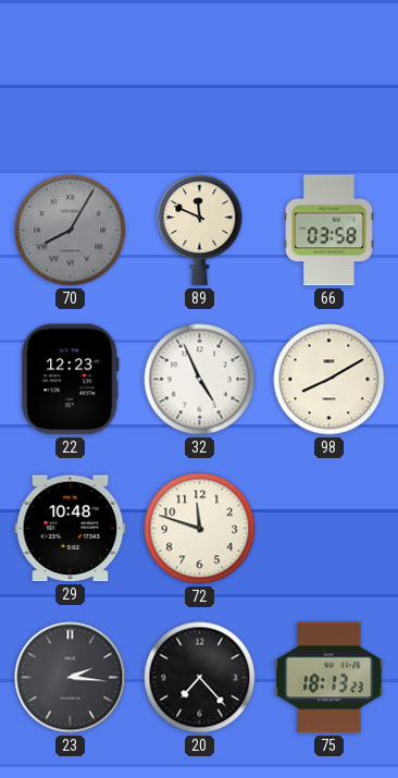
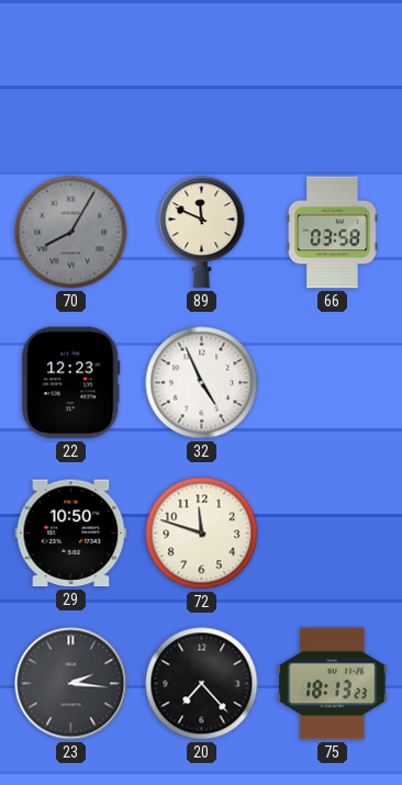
98: 8:10 -> none (329, 380)
29: 10:48 -> 10:50 (71, 534)
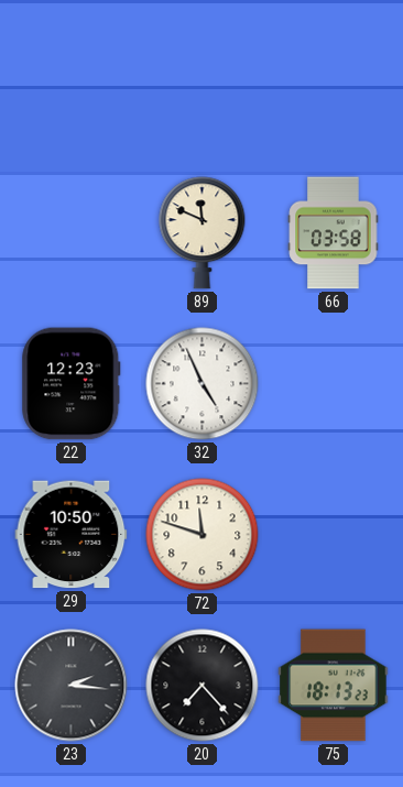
70: 8:05 -> none (71, 233)
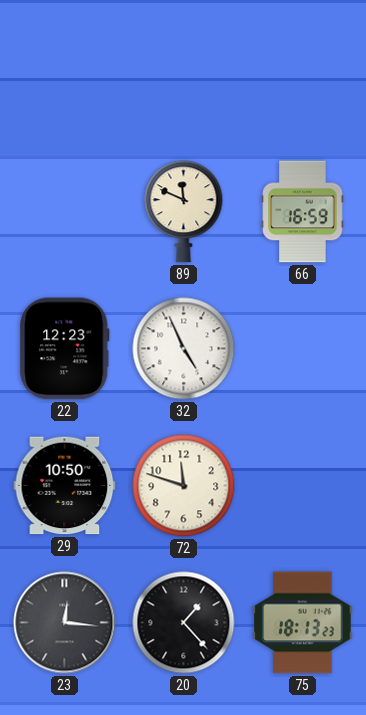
66: 03:58 -> 16:59 (303, 212)
23: 2:16 -> 12:16 (65, 623)
20: 7:23 -> 1:23 (184, 623)
